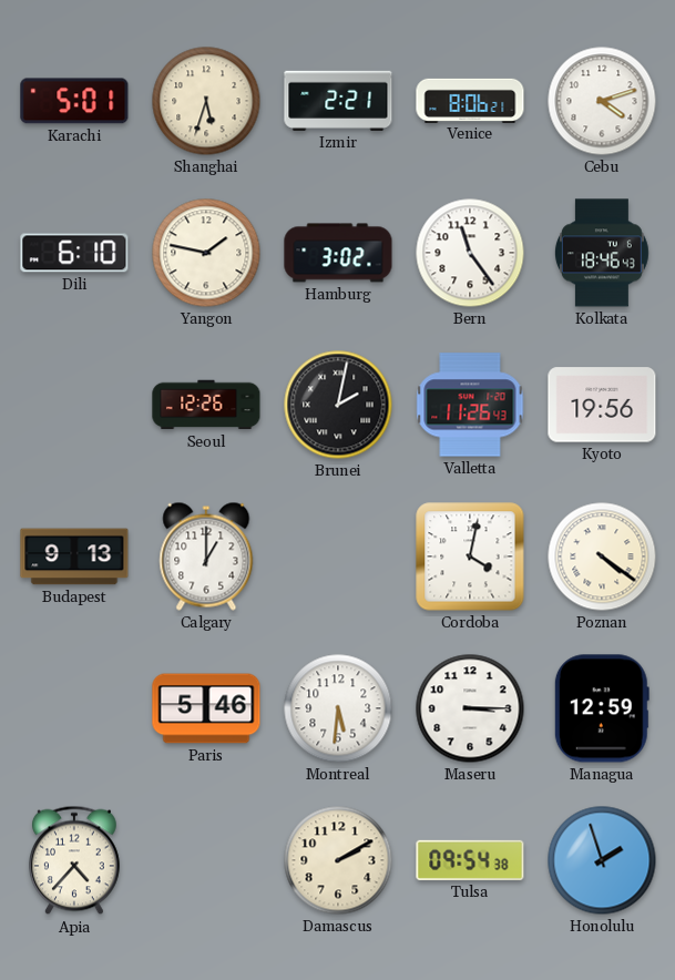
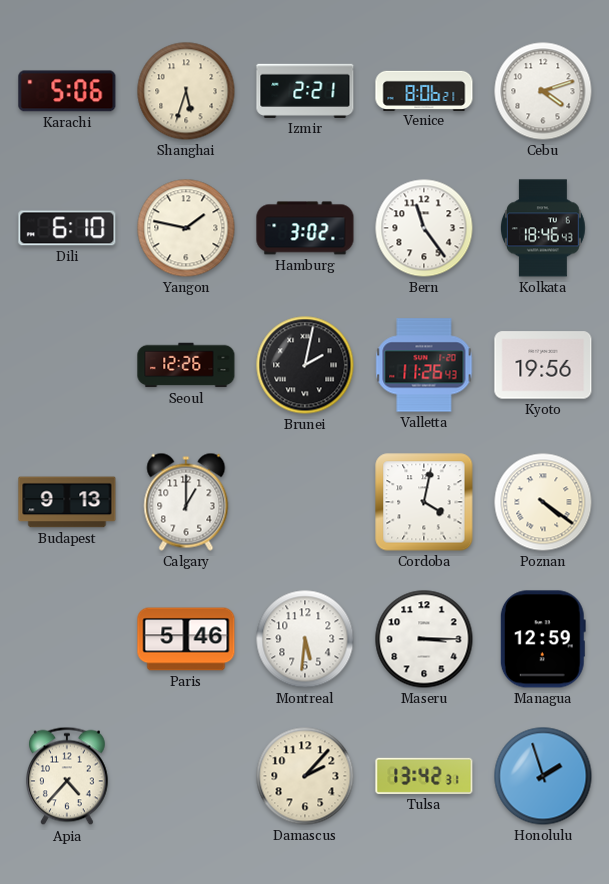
Karachi: 5:01 -> 5:06 (67, 91)
Damascus: 2:10 -> 2:07 (305, 776)
Tulsa: 09:54 -> 13:42 (424, 776)
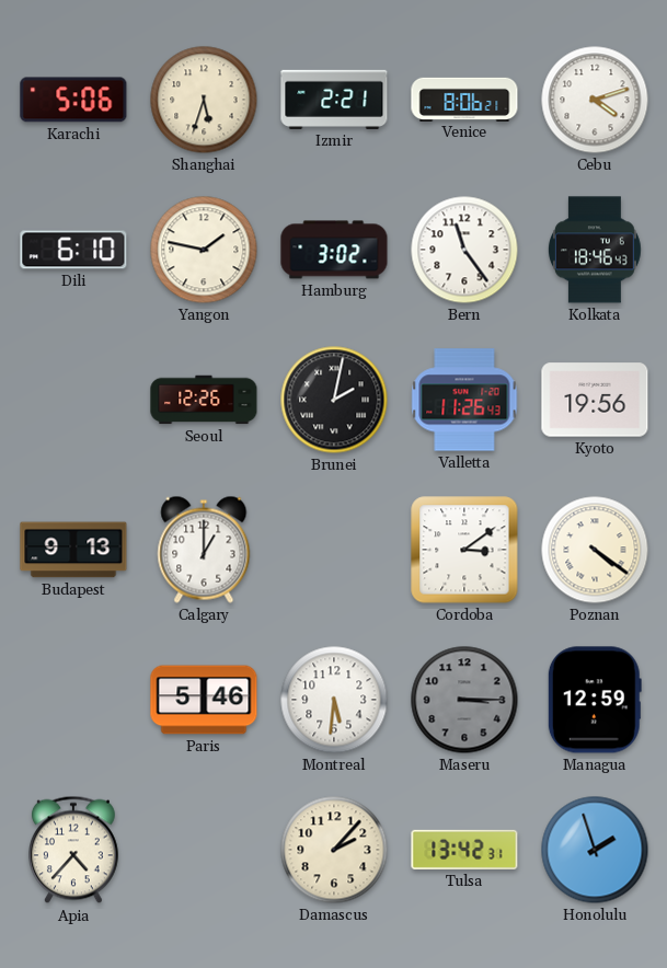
Cordoba: 4:02 -> 3:09 (464, 550)
Maseru dial: white -> grey (464, 700)
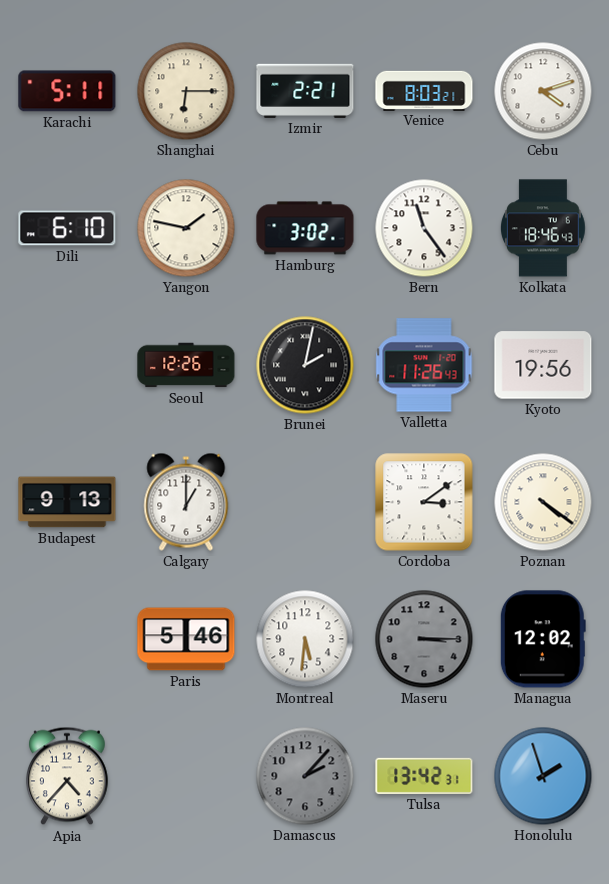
Karachi: 5:06 -> 5:11 (67, 91)
Shanghai: 5:33 -> 6:15 (186, 91)
Venice: 8:06 -> 8:03 (424, 90)
Managua: 12:59 -> 12:02 (543, 639)
Damascus dial: cream -> grey (305, 776)
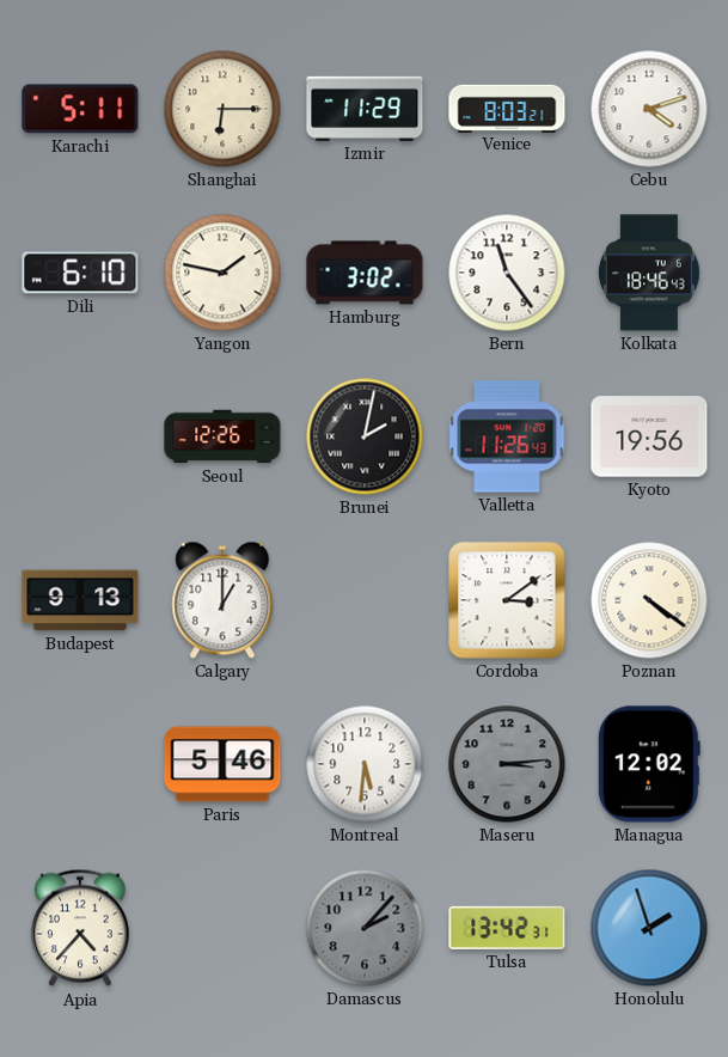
Izmir: 2:21 -> 11:29 (365, 109)
Maseru: 3:15 -> 3:14 (507, 764)
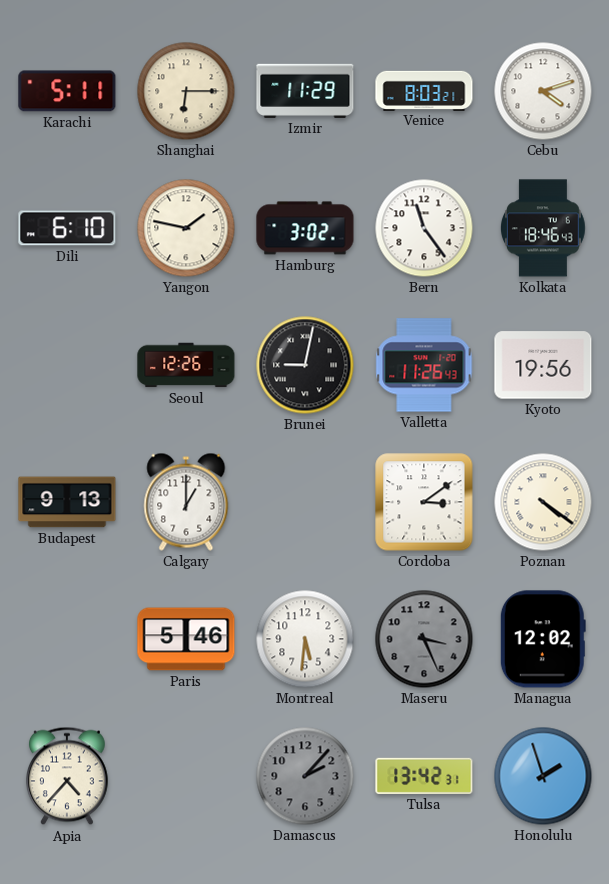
Brunei: 2:02 -> 9:02 (305, 365)
Maseru: 3:14 -> 3:26 (424, 639)
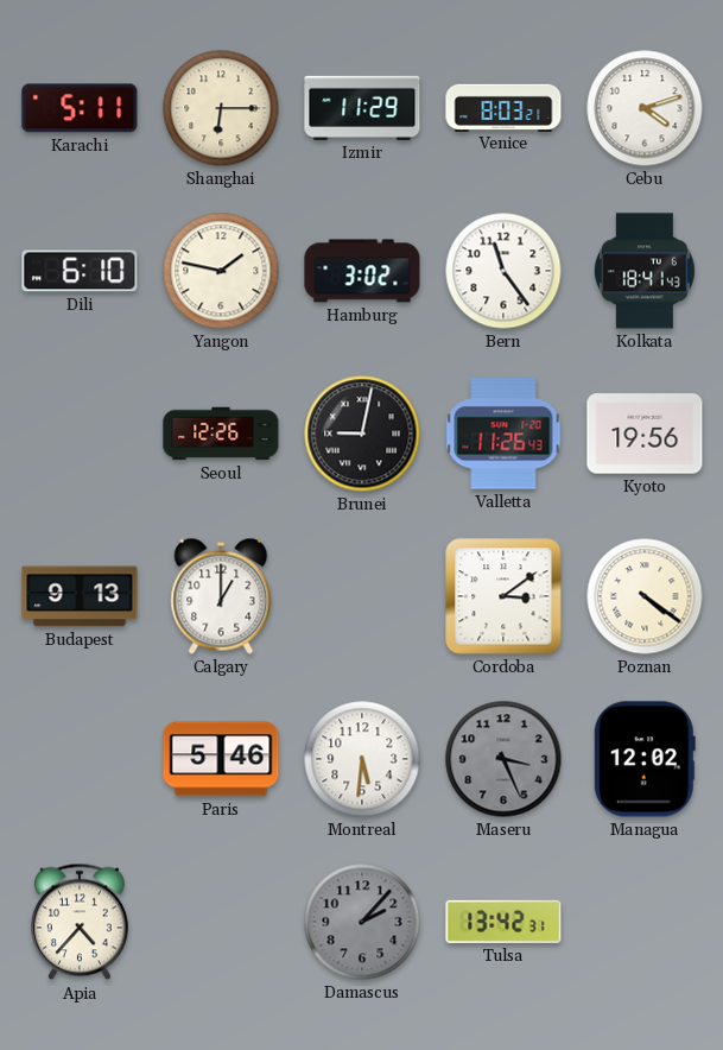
Kolkata: 18:46 -> 18:41 (645, 271)
Honolulu: 1:57 -> none (543, 776)
